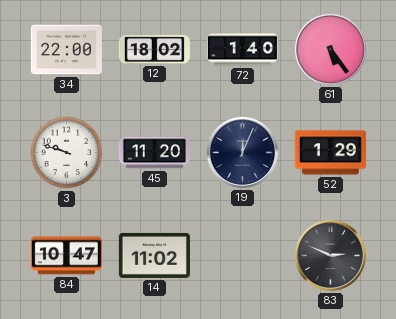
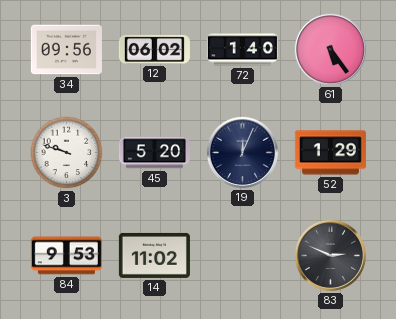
34: 22:00 -> 09:56 (66, 50)
12: 18:02 -> 06:02 (154, 49)
45: 11:20 -> 5:20 (154, 153)
84: 10:47 -> 9:53 (66, 256)
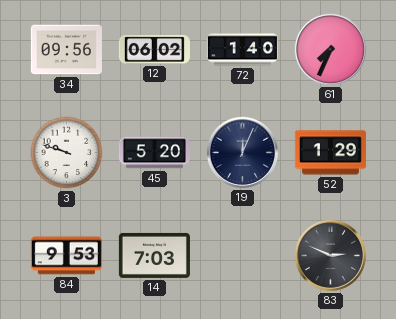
61: 5:24 -> 7:34 (330, 49)
14: 11:02 -> 7:03 (154, 255)
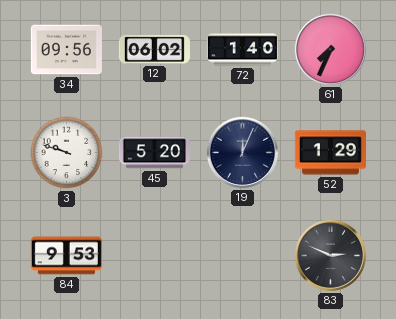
14: 7:03 -> none (154, 255)
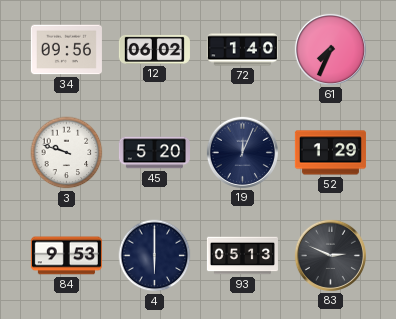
4: none -> 6:00 (155, 256)
93: none -> 05:13 (242, 256)
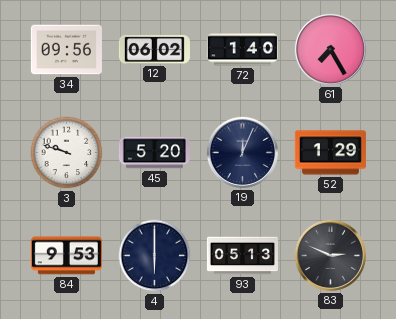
61: 7:34 -> 7:25 (330, 49)
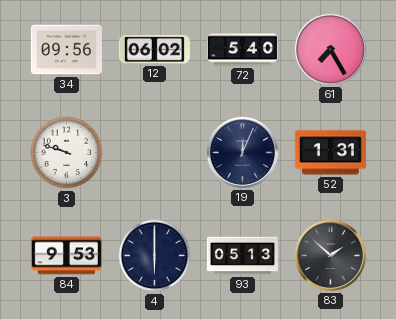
72: 1:40 -> 5:40 (242, 50)
45: 5:20 -> none (154, 153)
52: 1:29 -> 1:31 (330, 153)
83: 2:49 -> 1:52 (330, 255)
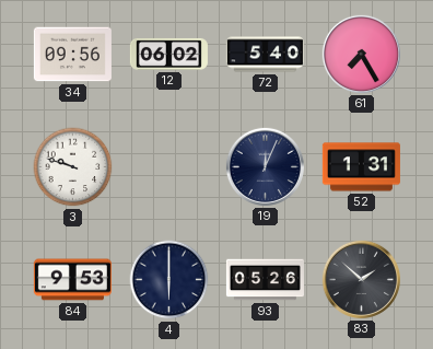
93: 05:13 -> 05:26 (265, 280)
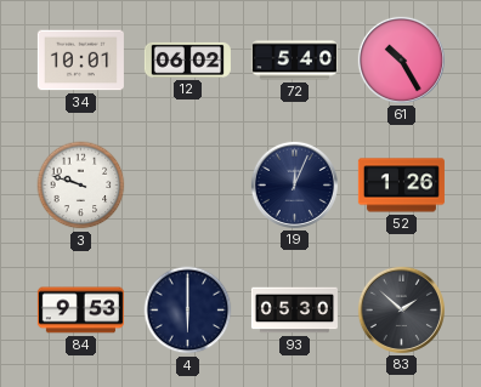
34: 09:56 -> 10:01 (80, 61)
61: 7:25 -> 10:25 (401, 59)
52: 1:31 -> 1:26 (401, 186)
93: 05:26 -> 05:30 (294, 311)
